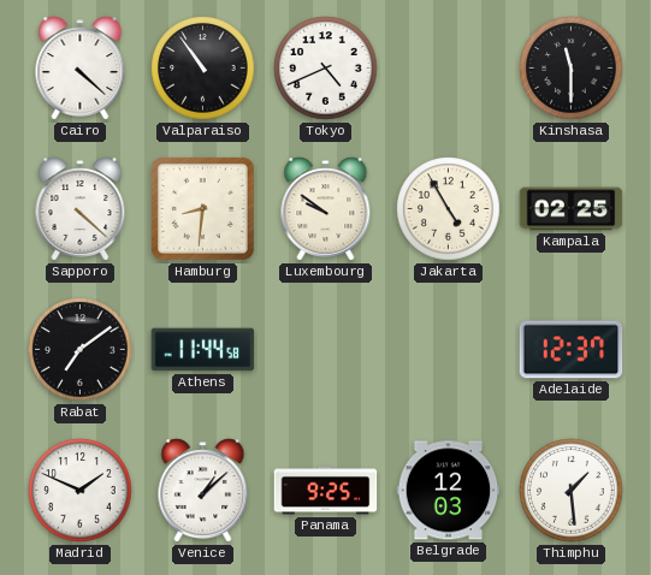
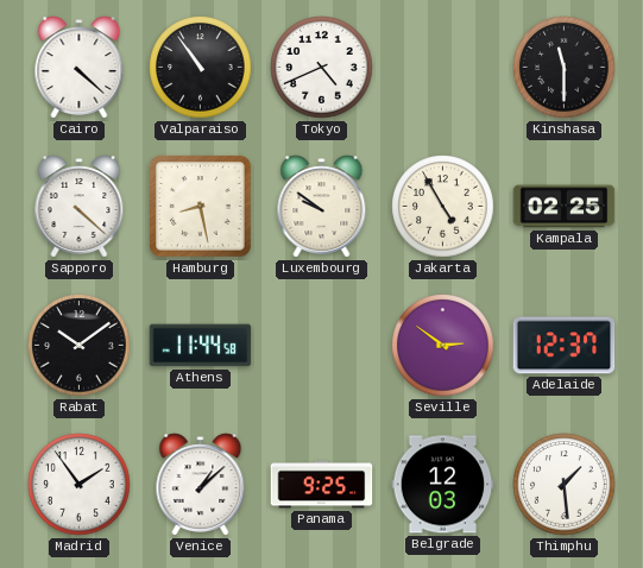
Hamburg: 8:31 -> 8:28 (201, 207)
Rabat: 7:09 -> 10:09 (80, 346)
Seville: none -> 2:51 (443, 346)
Madrid: 1:49 -> 1:54 (80, 485)
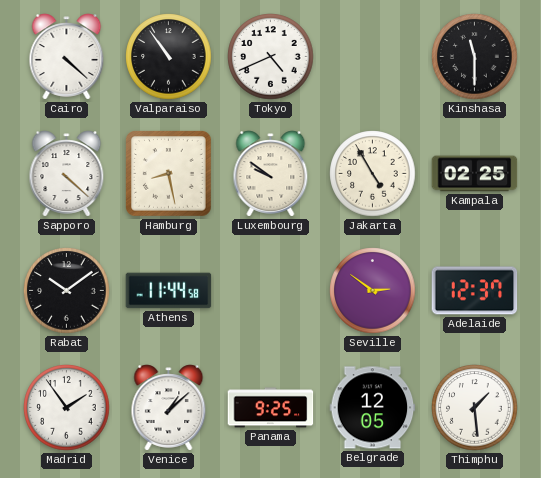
Belgrade: 12:03 -> 12:05 (373, 408)
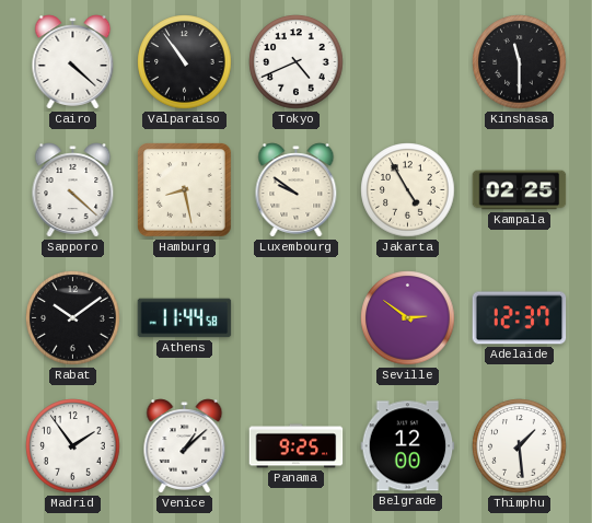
Belgrade: 12:05 -> 12:00 (408, 446)
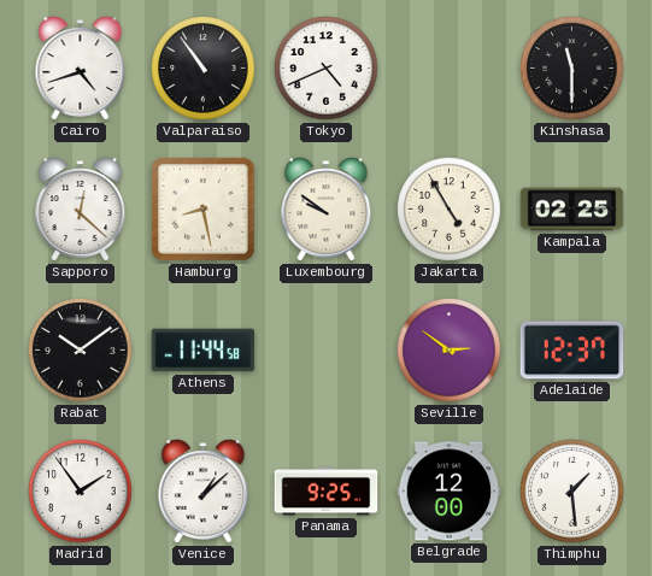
Cairo: 4:22 -> 4:42 (81, 69)
Sapporo: 4:22 -> 12:22 (81, 210)
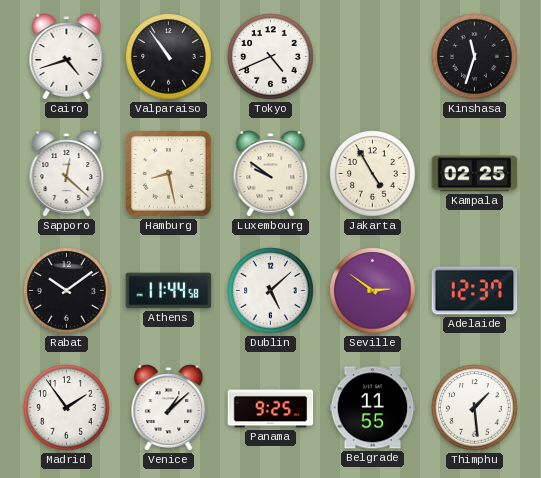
Kinshasa: 11:30 -> 11:33 (475, 57)
Dublin: none -> 5:08 (271, 291)
Belgrade: 12:00 -> 11:55 (373, 408)
